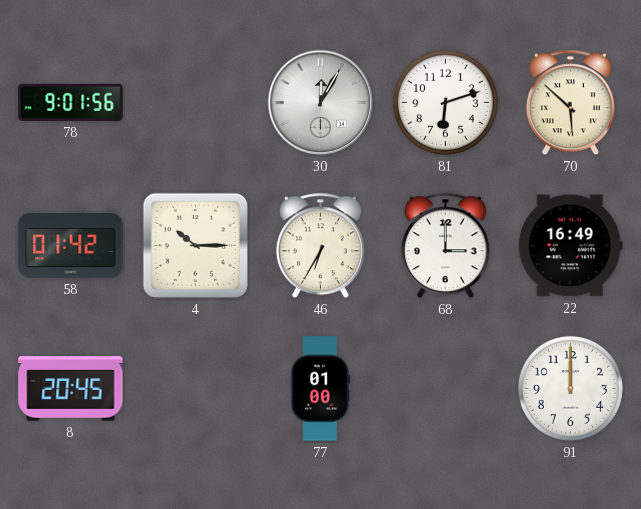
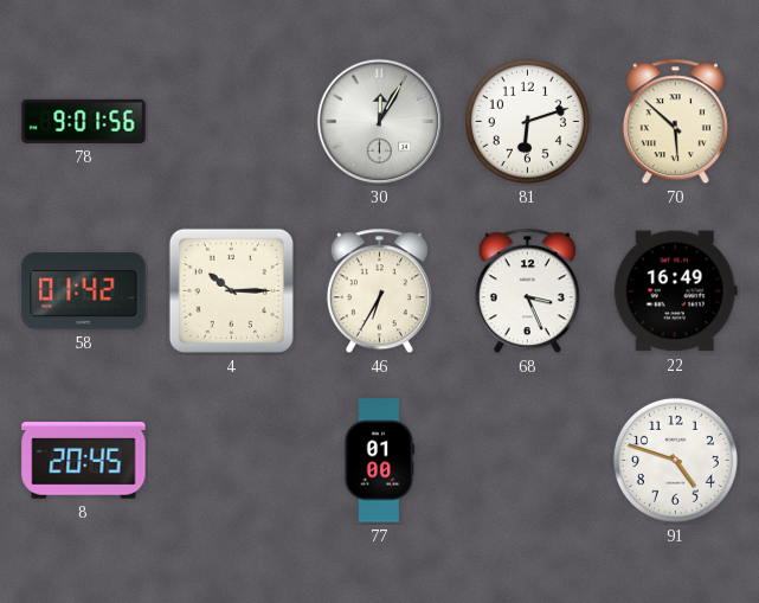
68: 3:00 -> 3:26 (527, 291)
91: 12:00 -> 4:48 (675, 460)
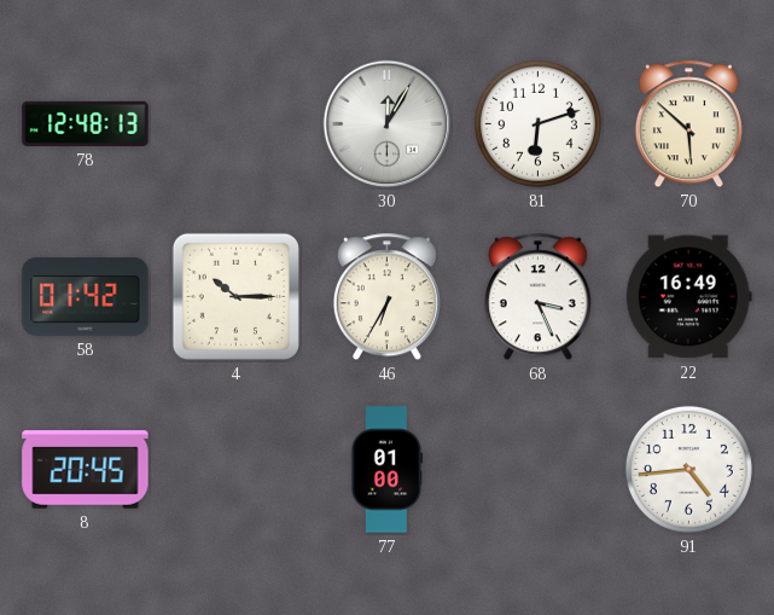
78: 9:01 -> 12:48 (86, 123)
91: 4:48 -> 4:44 (688, 469)
